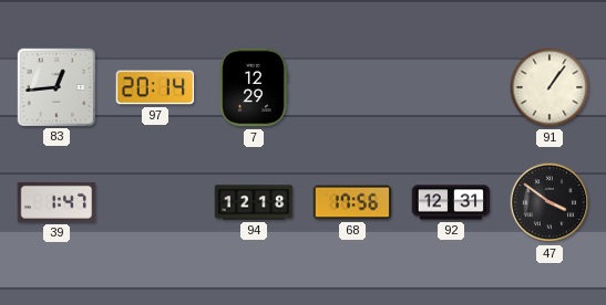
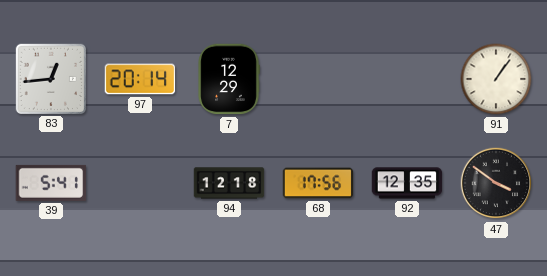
39: 1:47 -> 5:41 (51, 183)
92: 12:31 -> 12:35 (407, 183)
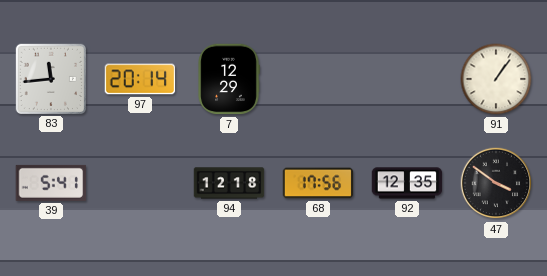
83: 12:44 -> 11:44 (50, 78)
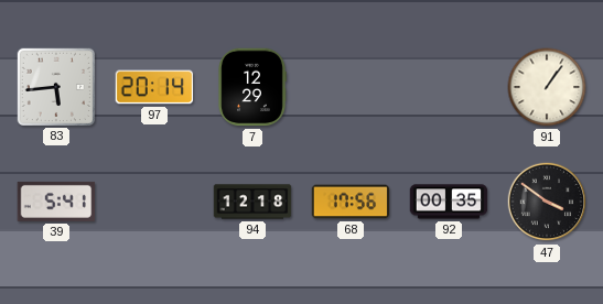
83: 11:44 -> 5:44 (55, 86)
92: 12:35 -> 00:35 (449, 202)
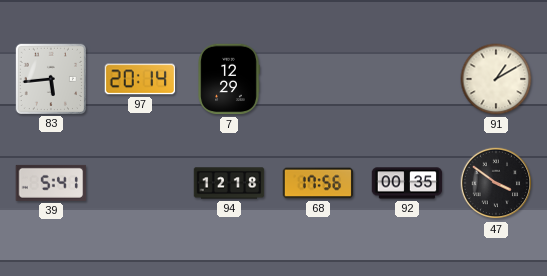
91: 1:06 -> 1:10 (496, 79)
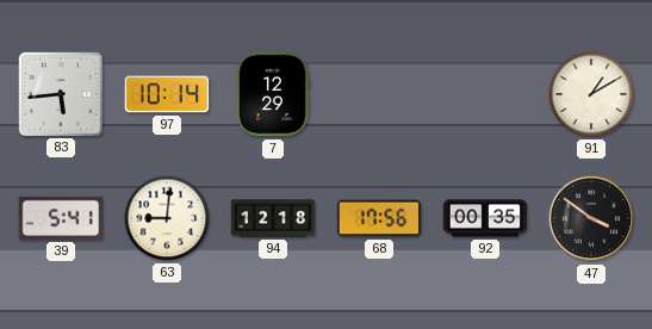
97: 20:14 -> 10:14 (167, 94)
63: none -> 9:01 (167, 218)
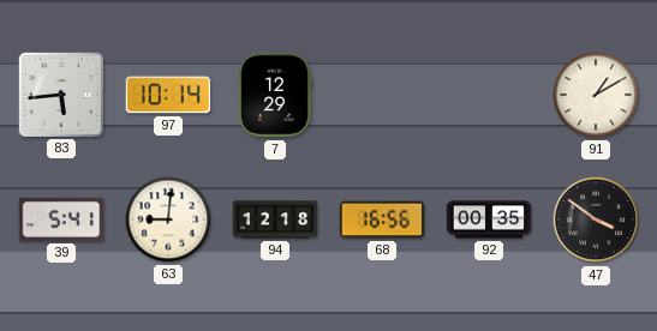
68: 17:56 -> 16:56 (382, 219)
